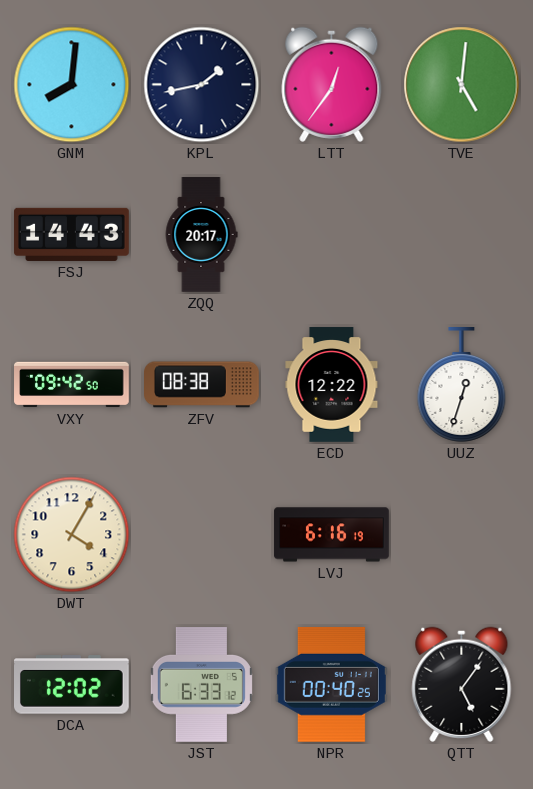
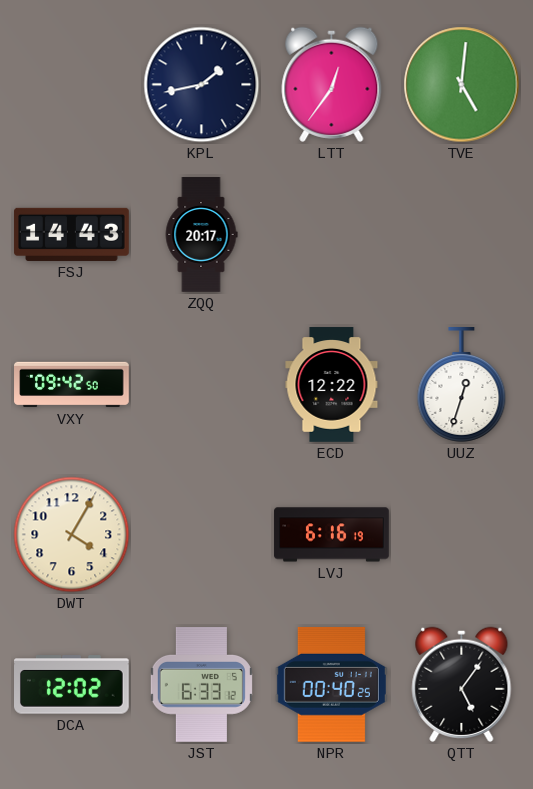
GNM: 8:01 -> none (72, 85)
ZFV: 08:38 -> none (202, 385)
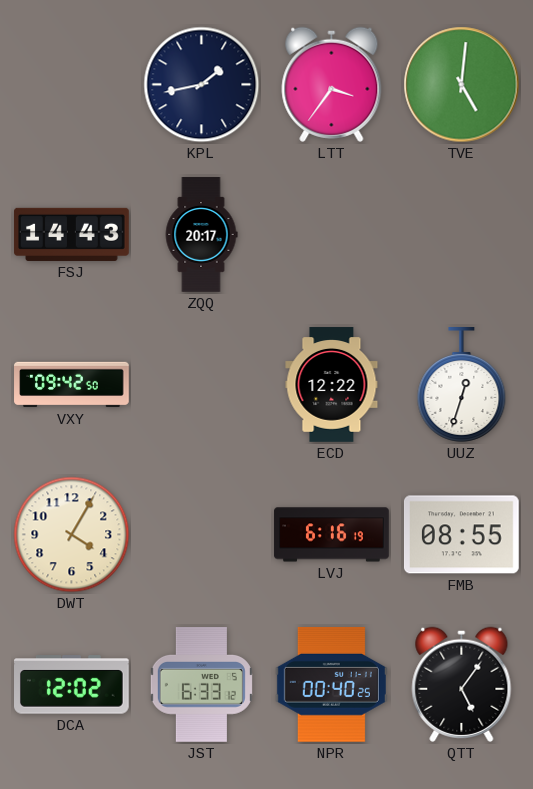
LTT: 12:36 -> 3:36 (332, 84)
FMB: none -> 08:55 (461, 535)
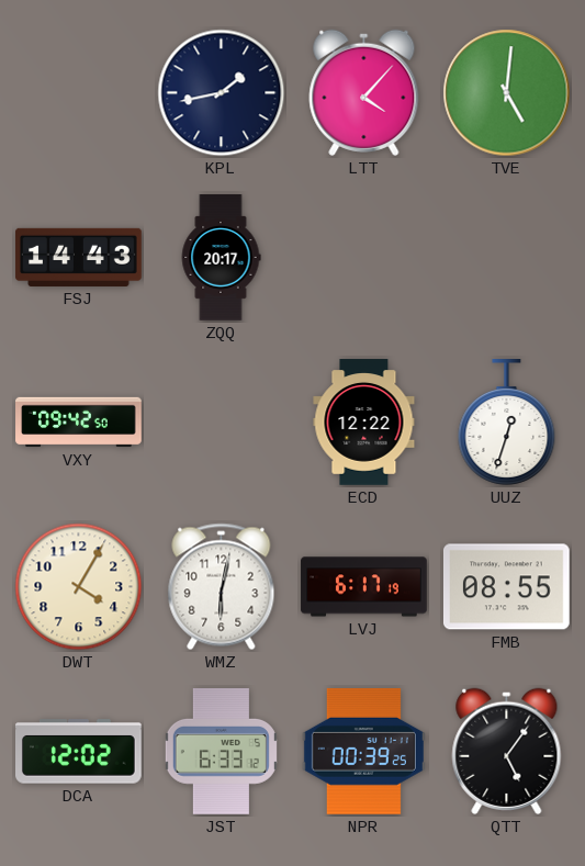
LTT: 3:36 -> 4:07 (364, 92)
WMZ: none -> 6:02 (222, 587)
LVJ: 6:16 -> 6:17 (364, 587)
NPR: 00:40 -> 00:39 (363, 751)
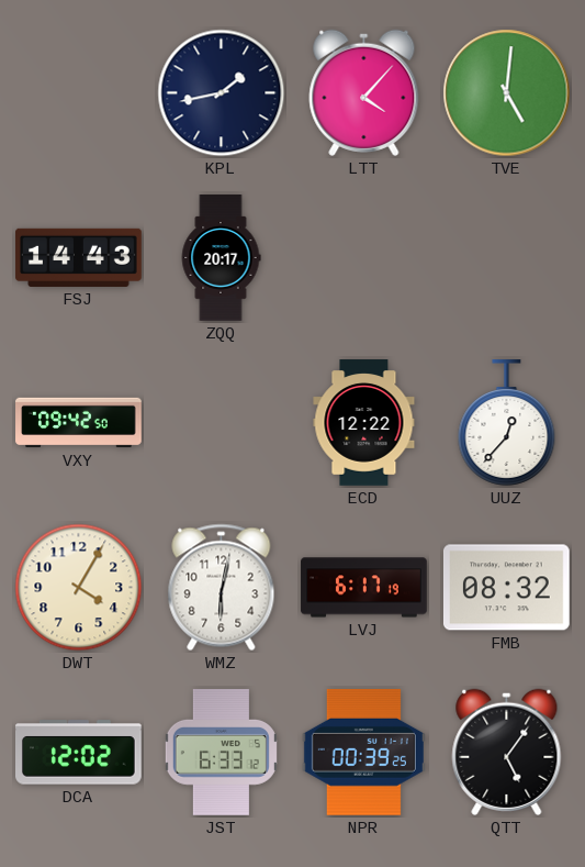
UUZ: 12:33 -> 12:37 (507, 423)
FMB: 08:55 -> 08:32 (506, 588)
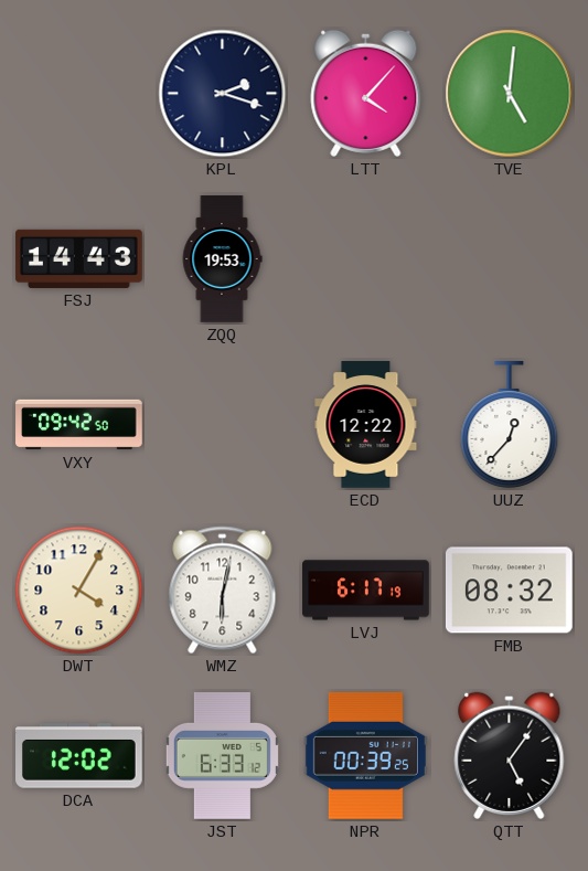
KPL: 1:43 -> 2:18 (223, 94)
ZQQ: 20:17 -> 19:53 (222, 259)
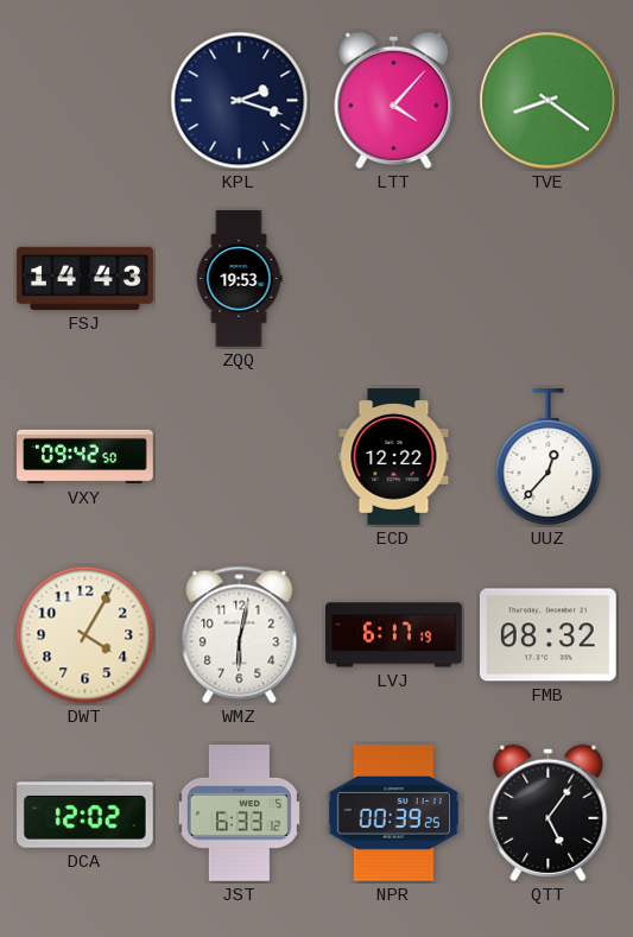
TVE: 5:01 -> 8:21 (549, 101)
